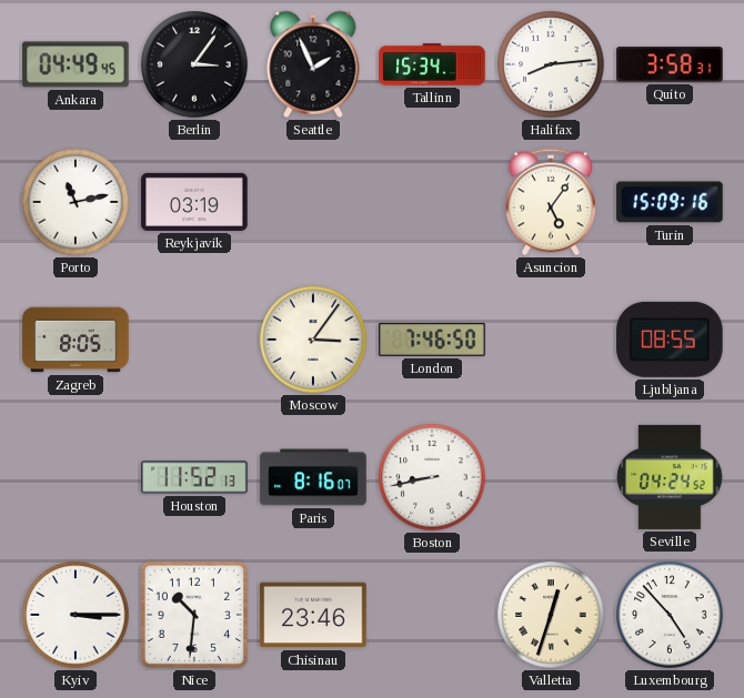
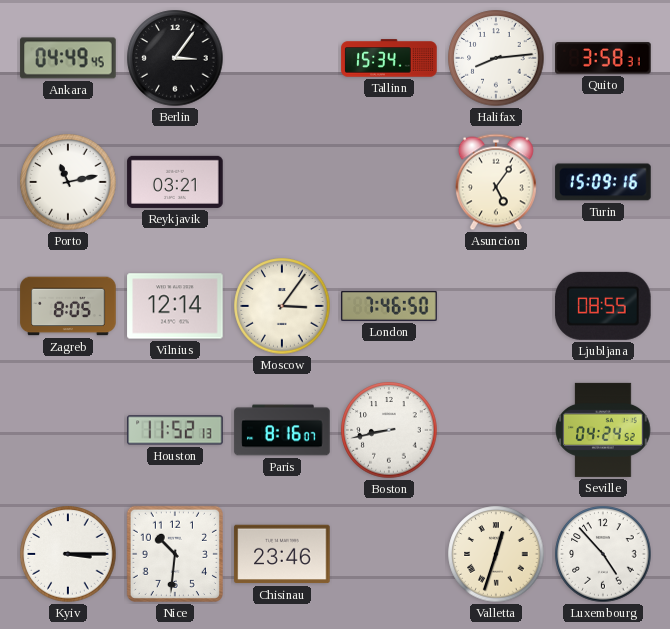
Seattle: 1:56 -> none (313, 64)
Reykjavik: 03:19 -> 03:21 (175, 182)
Vilnius: none -> 12:14 (175, 306)
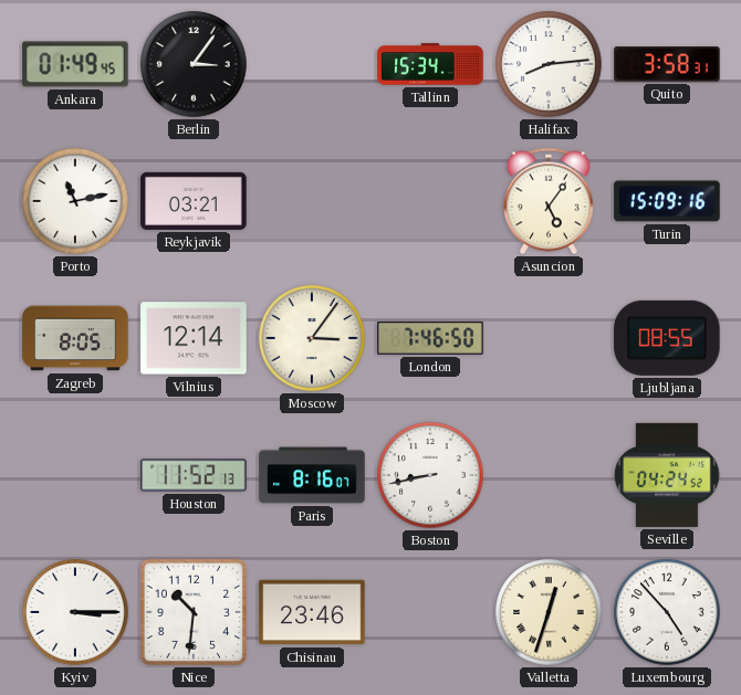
Ankara: 04:49 -> 01:49 (75, 64)
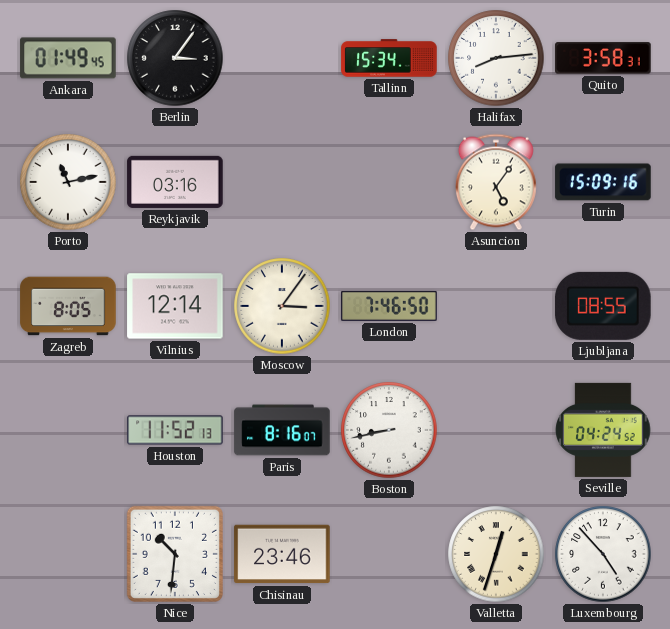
Reykjavik: 03:21 -> 03:16 (175, 182)
Kyiv: 3:15 -> none (75, 612)
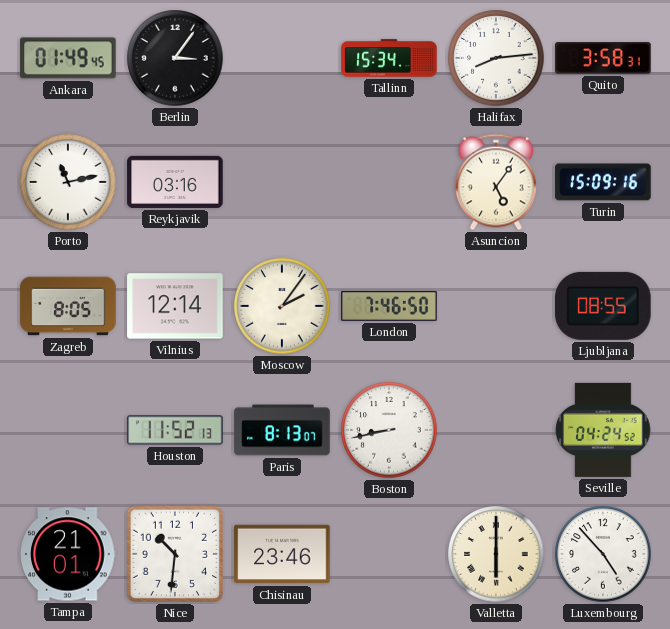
Moscow: 3:06 -> 2:06 (282, 306)
Paris: 8:16 -> 8:13 (282, 430)
Tampa: none -> 21:01 (68, 554)
Valletta: 12:33 -> 6:00 (496, 554)
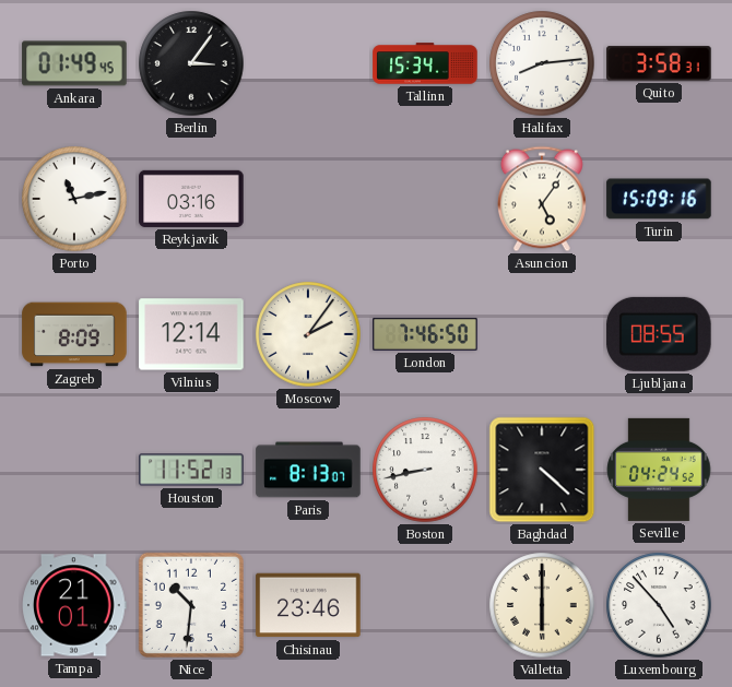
Zagreb: 8:05 -> 8:09 (74, 334)
Baghdad: none -> 4:22 (542, 470)
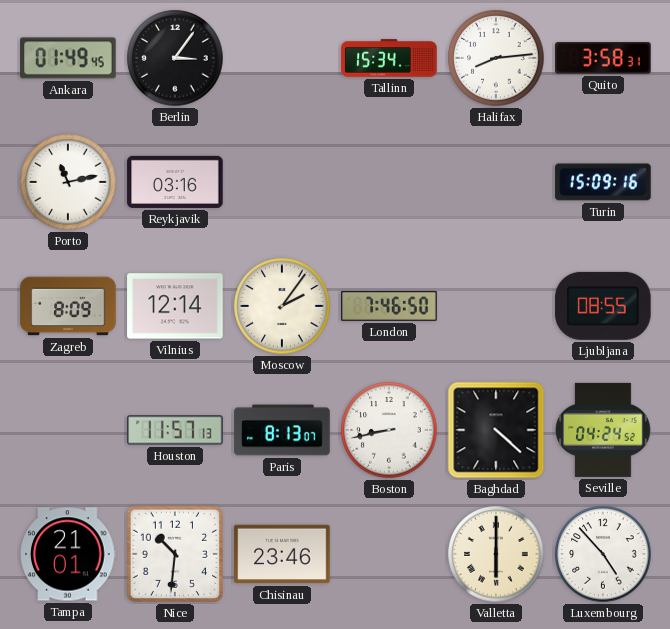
Asuncion: 5:06 -> none (542, 199)
Houston: 11:52 -> 11:57 (175, 430)
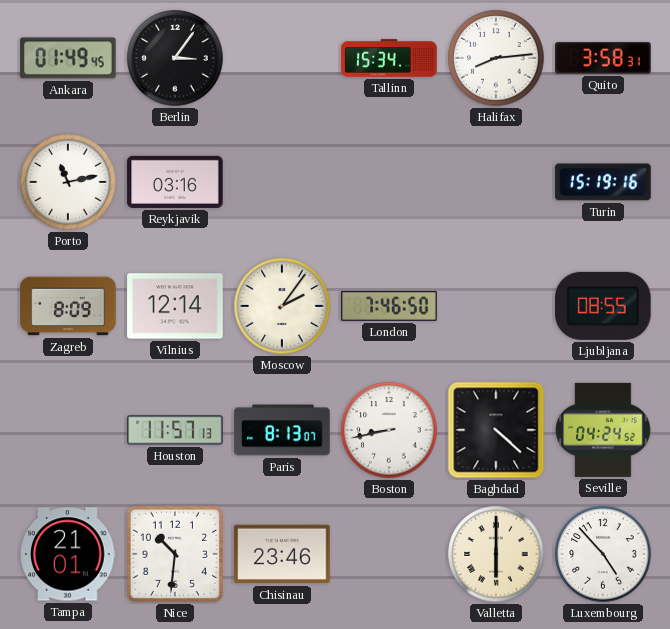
Turin: 15:09 -> 15:19 (603, 182)
